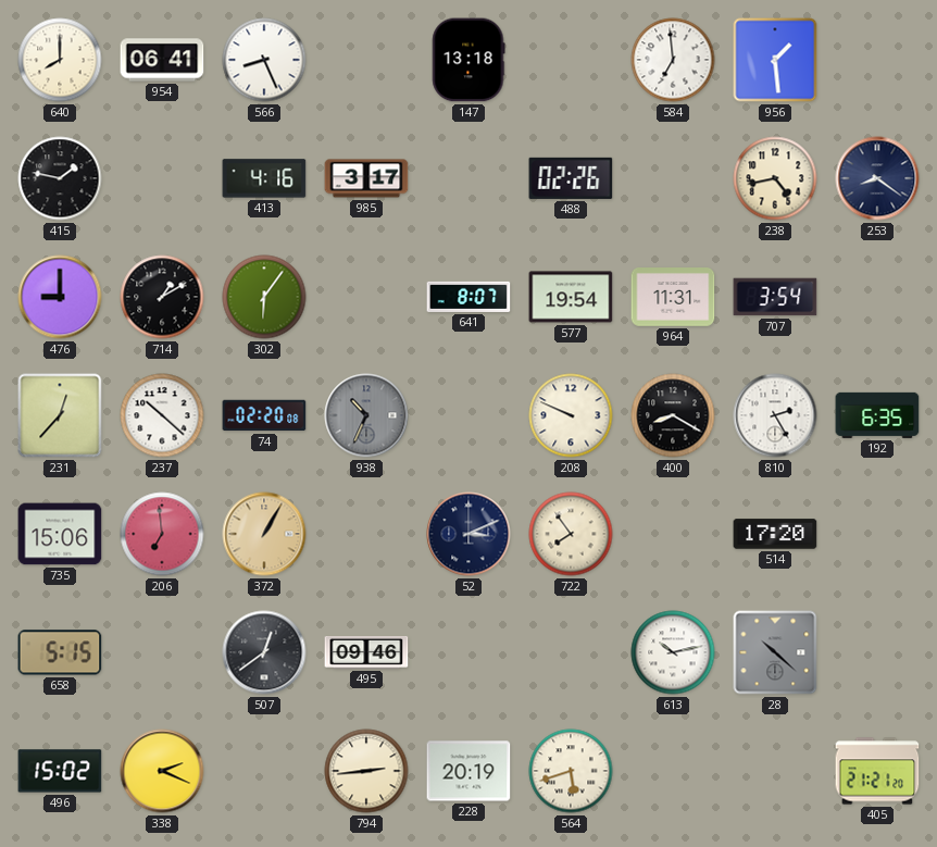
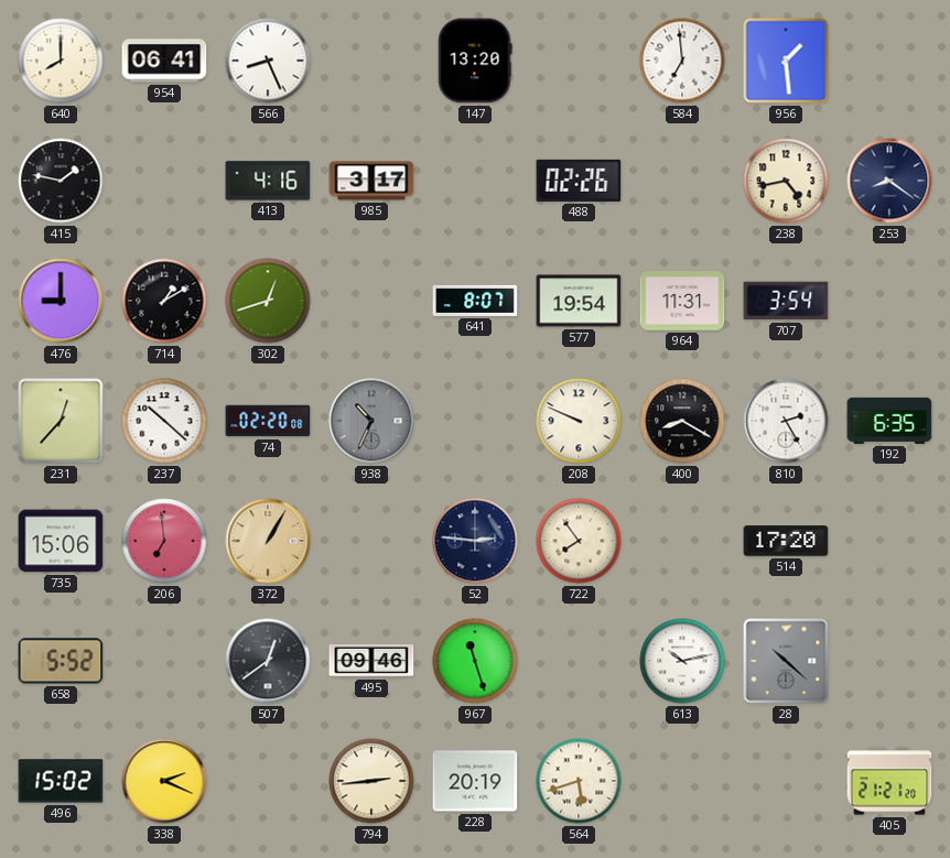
147: 13:18 -> 13:20 (475, 61)
302: 6:06 -> 12:42 (268, 301)
52: 3:11 -> 2:46 (475, 541)
658: 5:15 -> 5:52 (61, 661)
967: none -> 11:27 (475, 661)
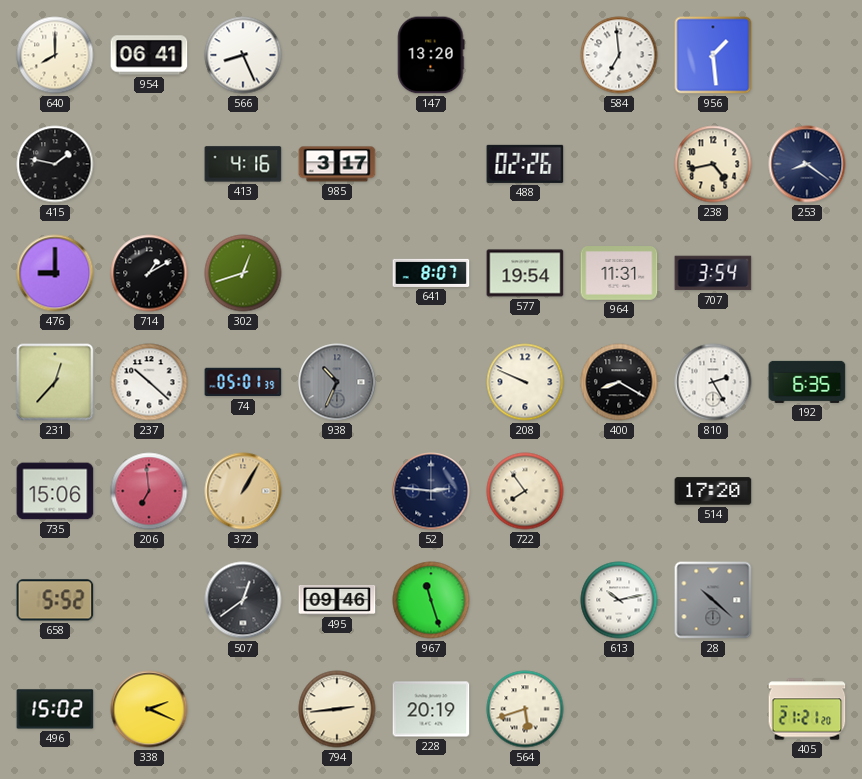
74: 02:20 -> 05:01 (243, 382)
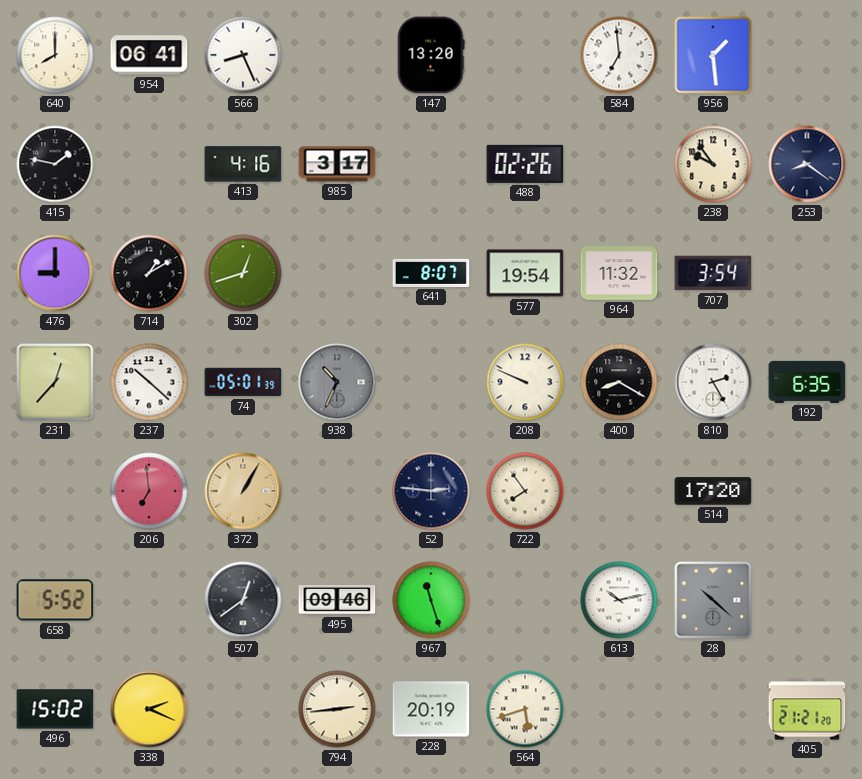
238: 4:43 -> 9:54 (713, 164)
964: 11:31 -> 11:32 (619, 273)
735: 15:06 -> none (55, 491)
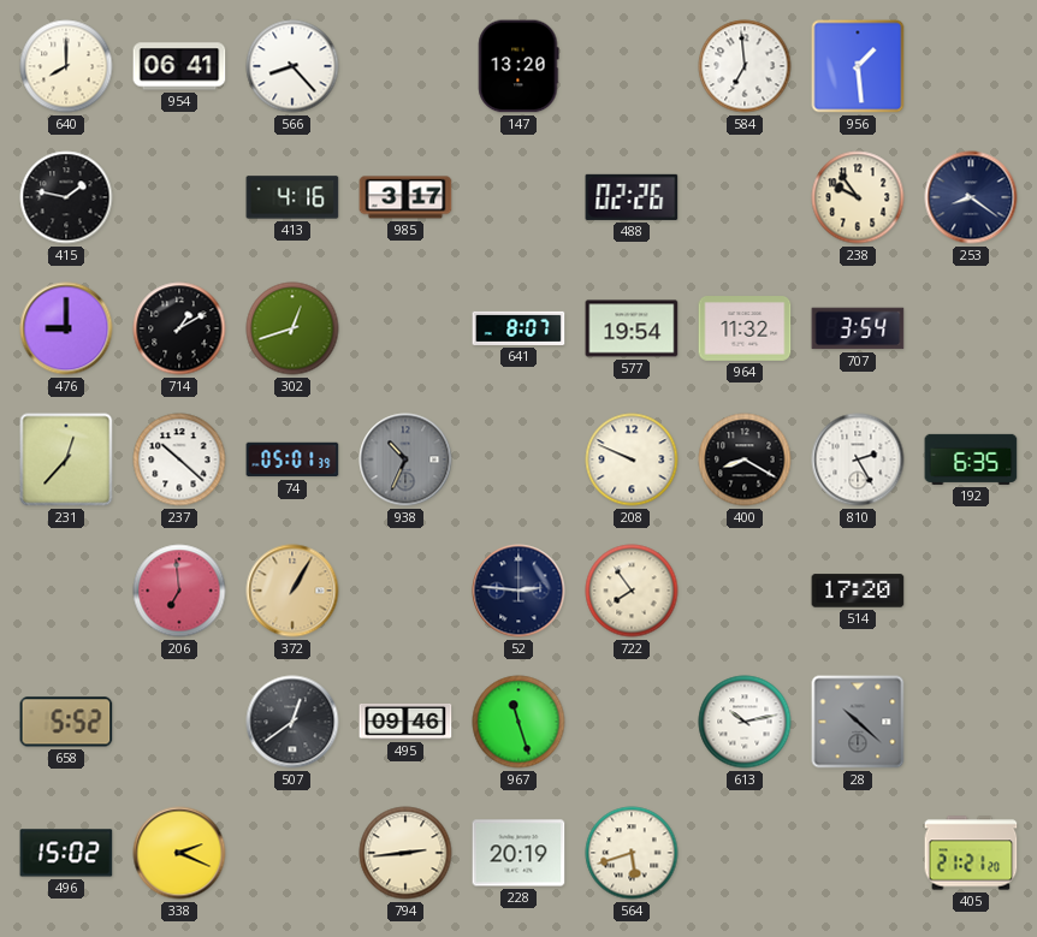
566: 8:26 -> 8:23 (292, 66)
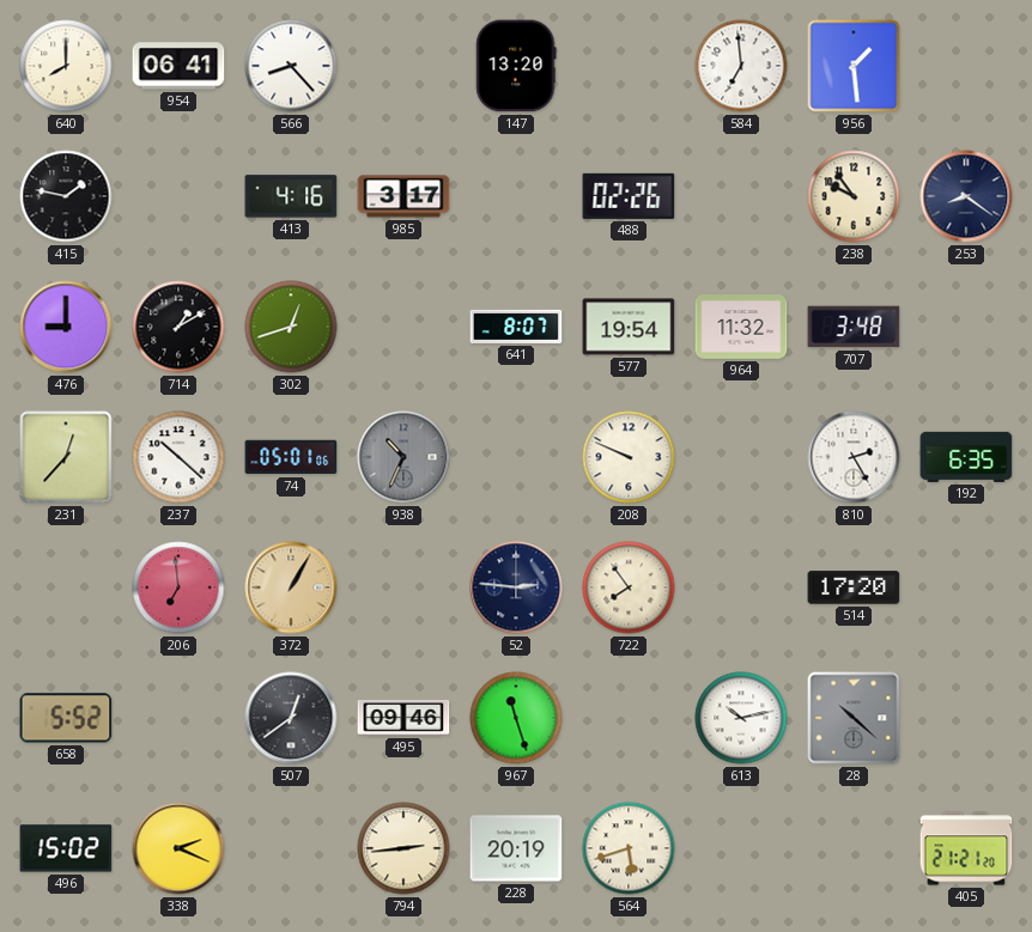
707: 3:54 -> 3:48 (854, 327)
74: 05:01:39 -> 05:01:06 (291, 457)
400: 8:20 -> none (745, 459)
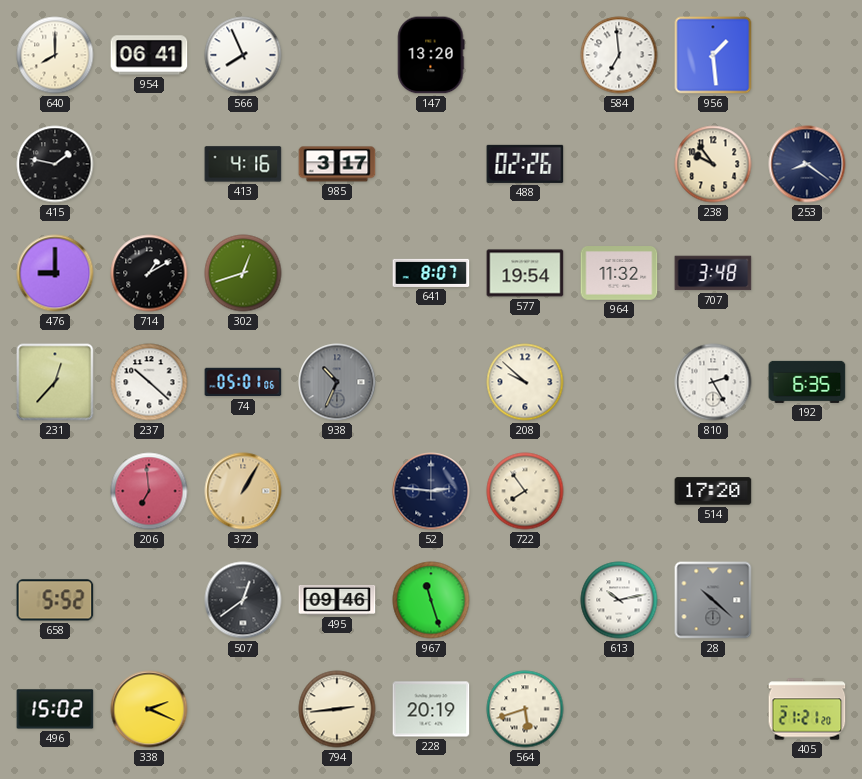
566: 8:23 -> 7:56 (243, 55)
208: 9:49 -> 9:52 (525, 382)
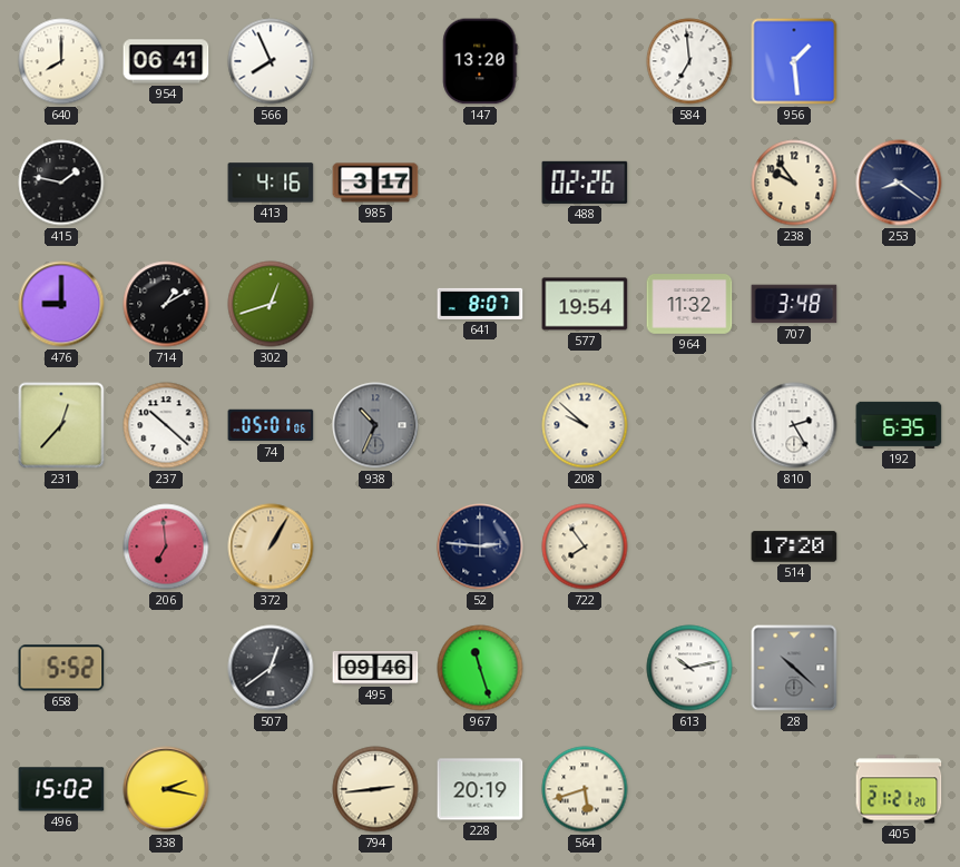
338: 2:19 -> 2:17 (166, 789)
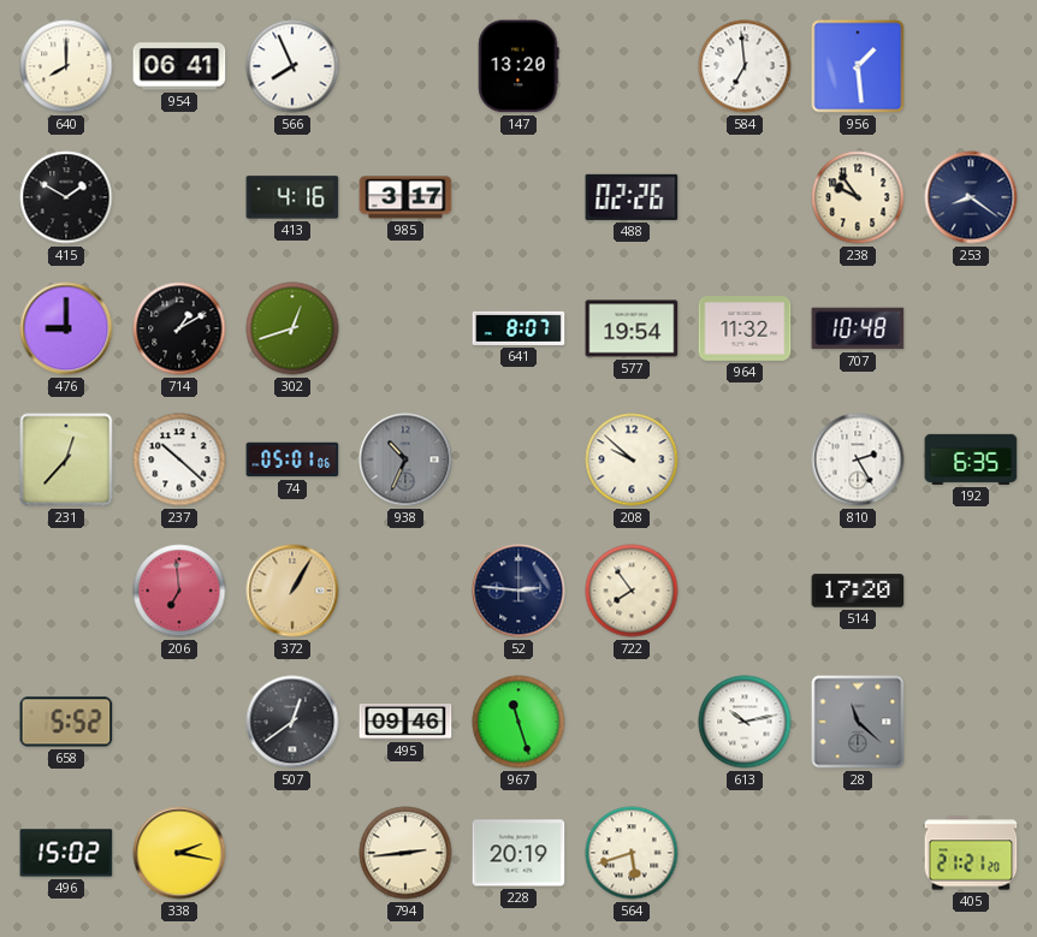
415: 1:47 -> 1:50 (66, 197)
707: 3:48 -> 10:48 (858, 328)
28: 10:22 -> 11:22 (858, 722)
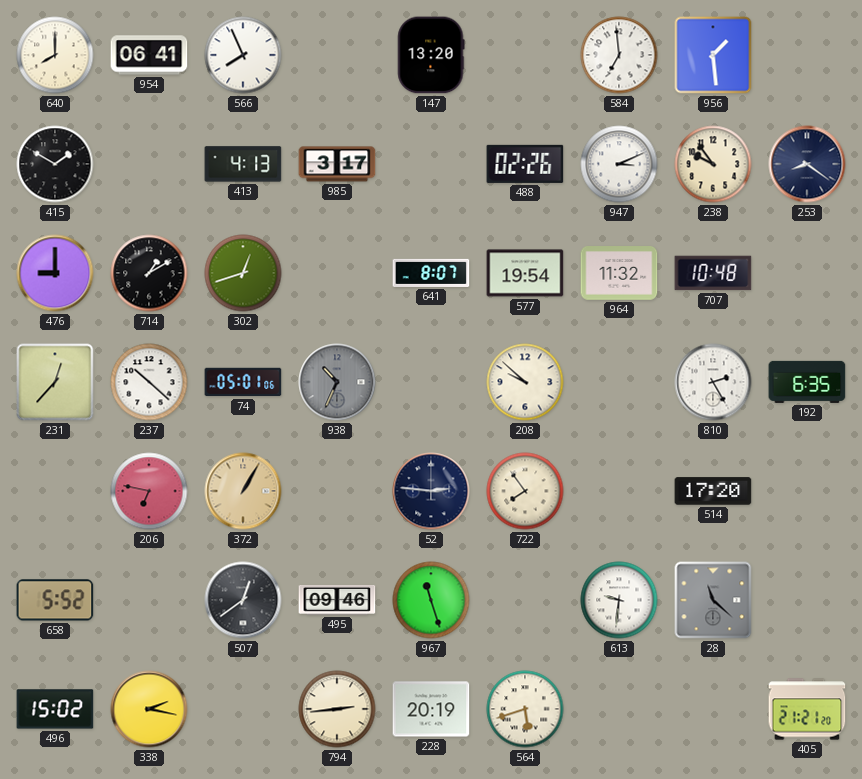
413: 4:16 -> 4:13 (243, 164)
947: none -> 3:11 (619, 164)
206: 6:59 -> 6:47 (149, 491)
613: 10:13 -> 9:31 (619, 600)
